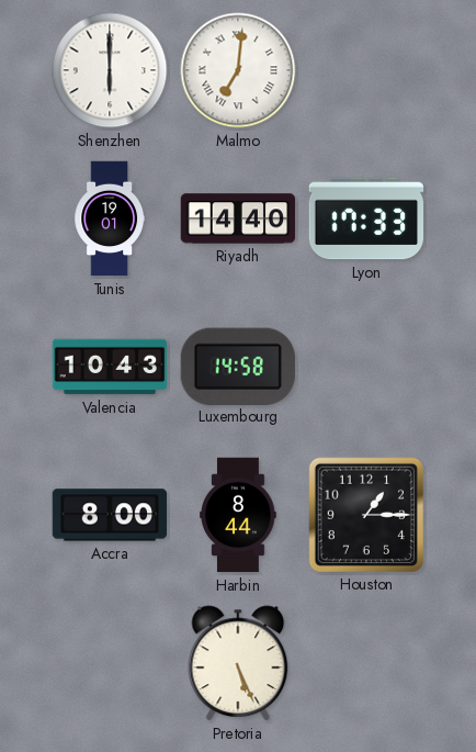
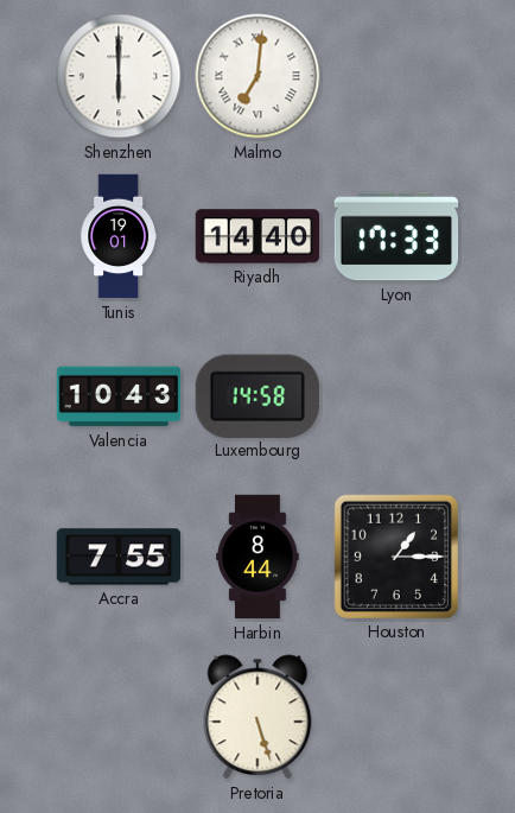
Accra: 8:00 -> 7:55 (119, 557)
Pretoria: 5:26 -> 5:27 (257, 717)
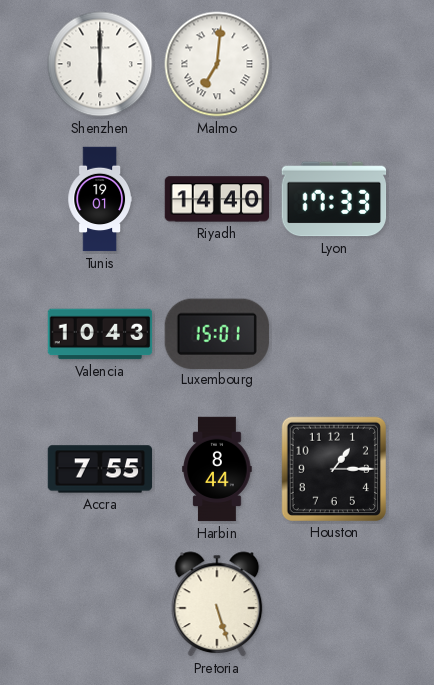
Luxembourg: 14:58 -> 15:01 (217, 333)
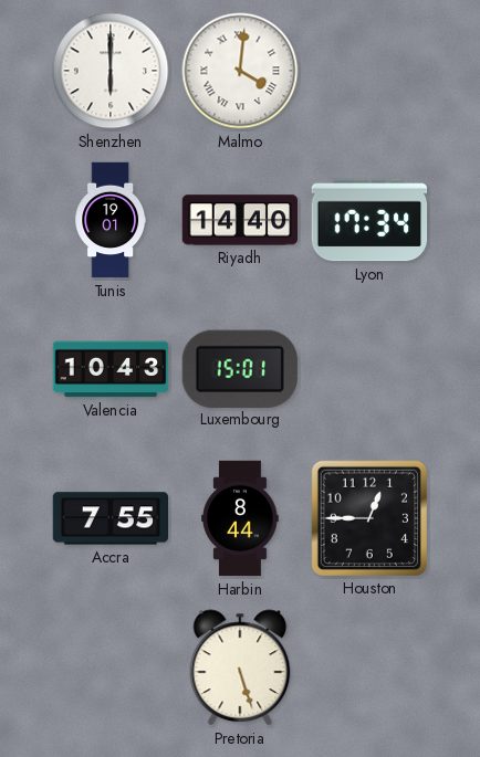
Malmo: 7:01 -> 4:01 (240, 71)
Lyon: 17:33 -> 17:34 (369, 220)
Houston: 1:15 -> 12:45 (368, 517)
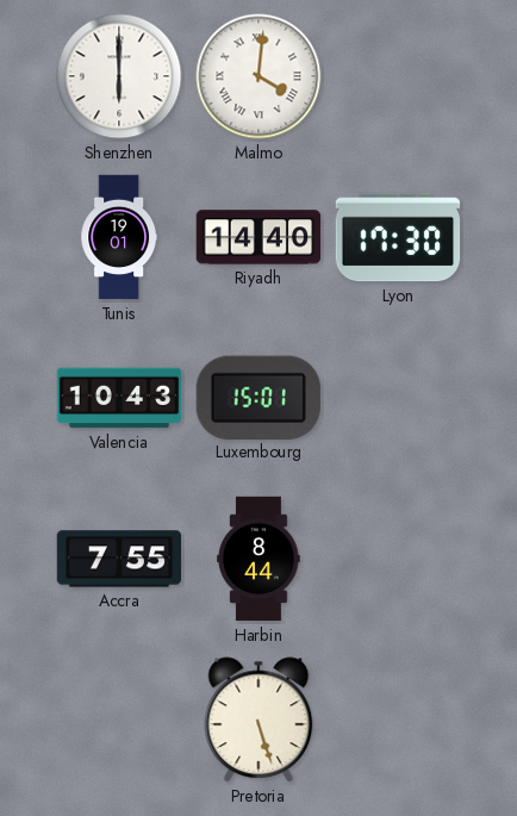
Lyon: 17:34 -> 17:30 (398, 237)
Houston: 12:45 -> none (368, 517)
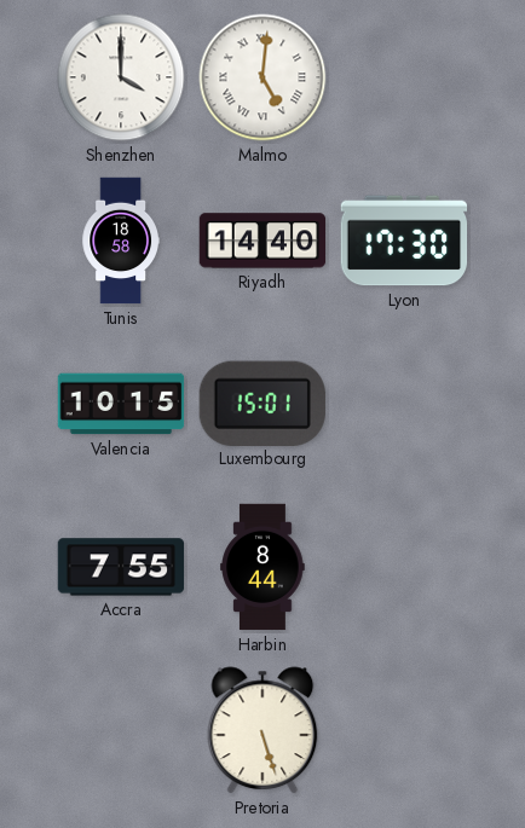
Shenzhen: 6:00 -> 4:00 (121, 77)
Malmo: 4:01 -> 5:01 (262, 77)
Tunis: 19:01 -> 18:58 (120, 241)
Valencia: 10:43 -> 10:15 (121, 404)
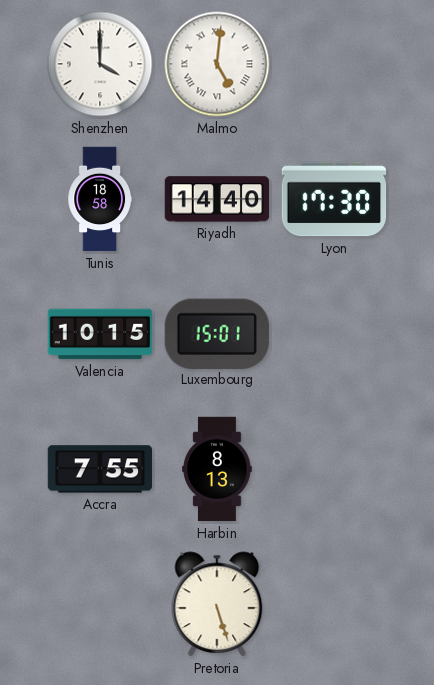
Harbin: 8:44 -> 8:13 (217, 469)
